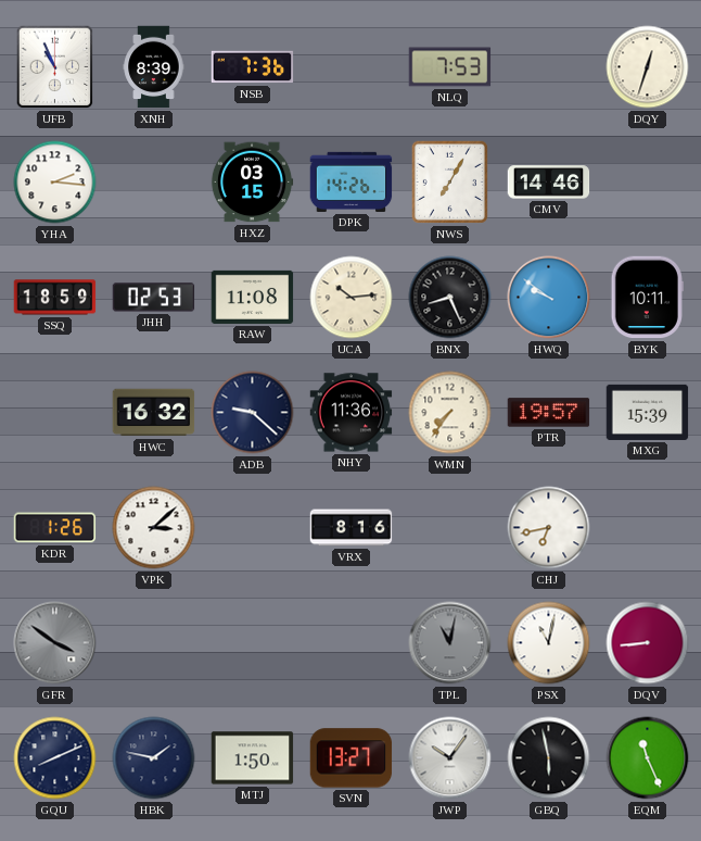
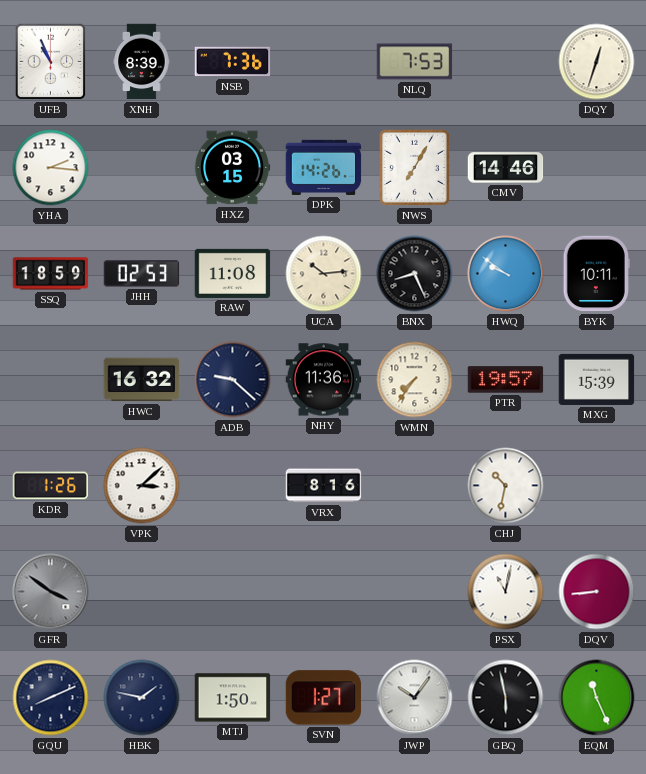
CHJ: 6:43 -> 10:32 (506, 486)
TPL: 11:02 -> none (450, 643)
SVN: 13:27 -> 1:27 (324, 698)
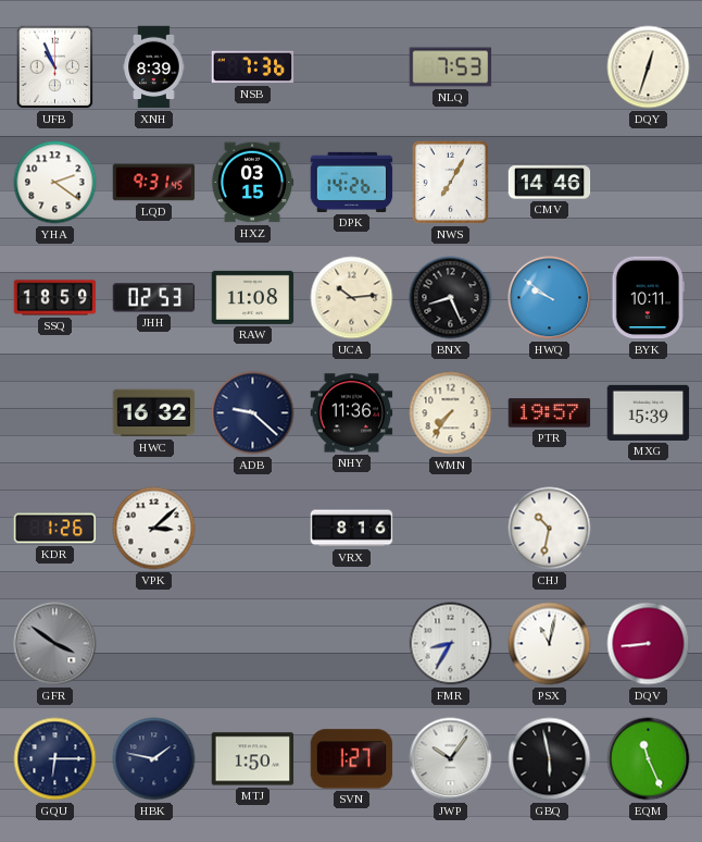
YHA: 2:16 -> 2:21 (55, 183)
LQD: none -> 9:31 (154, 183)
FMR: none -> 8:35 (451, 644)
GQU: 8:11 -> 6:15 (55, 759)
